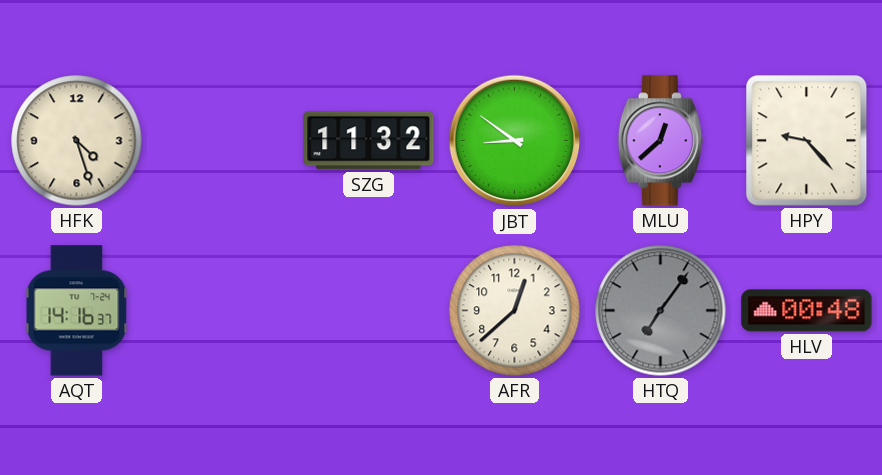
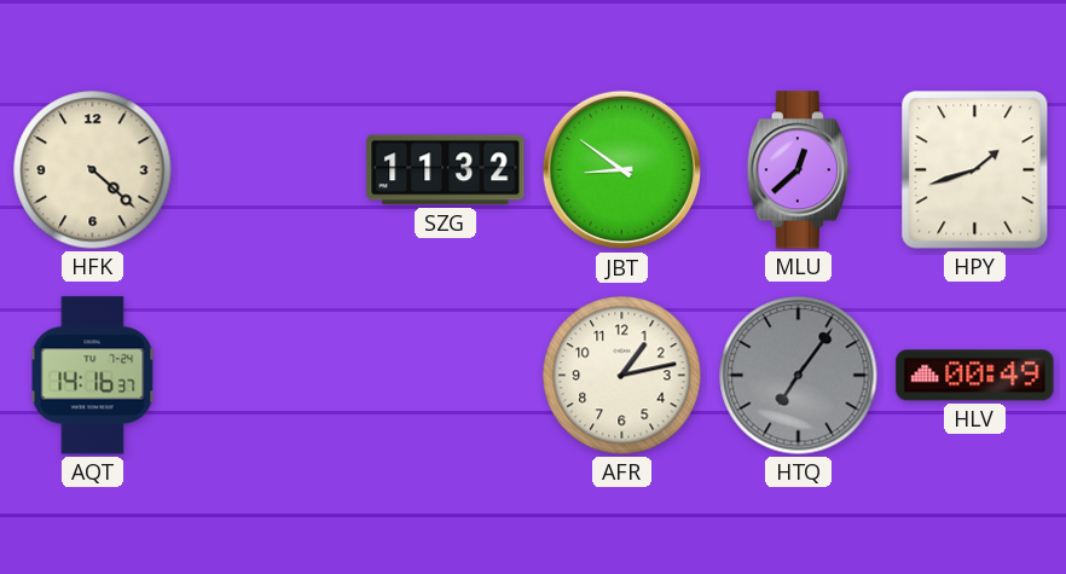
HFK: 4:27 -> 4:22 (93, 170)
HPY: 9:23 -> 1:42 (975, 170)
AFR: 12:38 -> 1:13 (622, 376)
HLV: 00:48 -> 00:49 (975, 376)
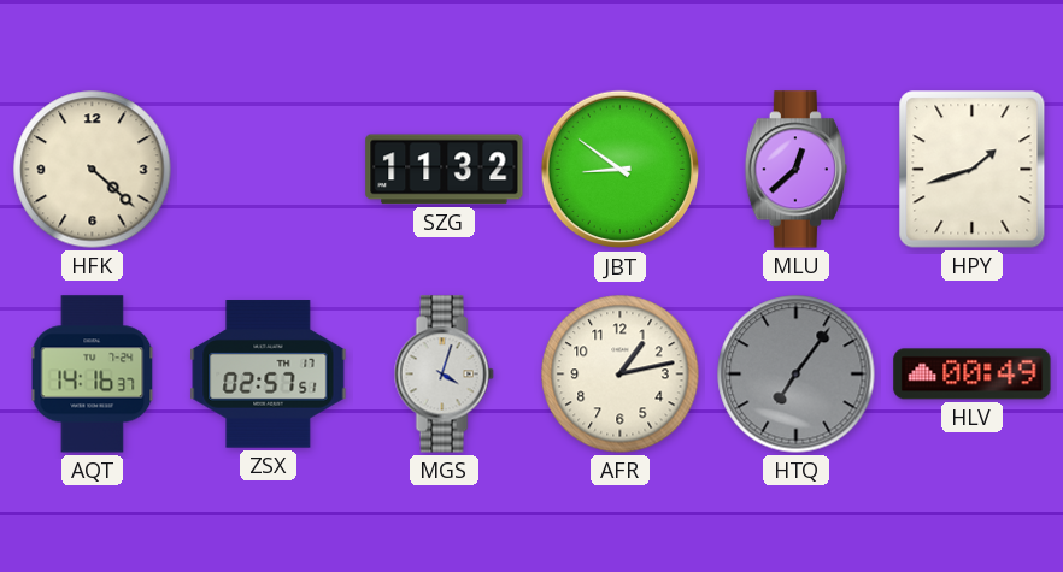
ZSX: none -> 02:57 (269, 375)
MGS: none -> 4:03 (444, 375)
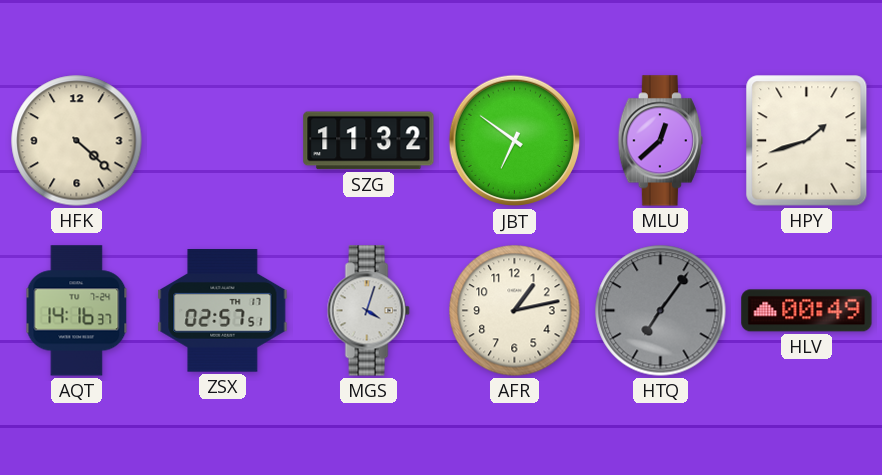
JBT: 8:51 -> 6:51 (515, 141)
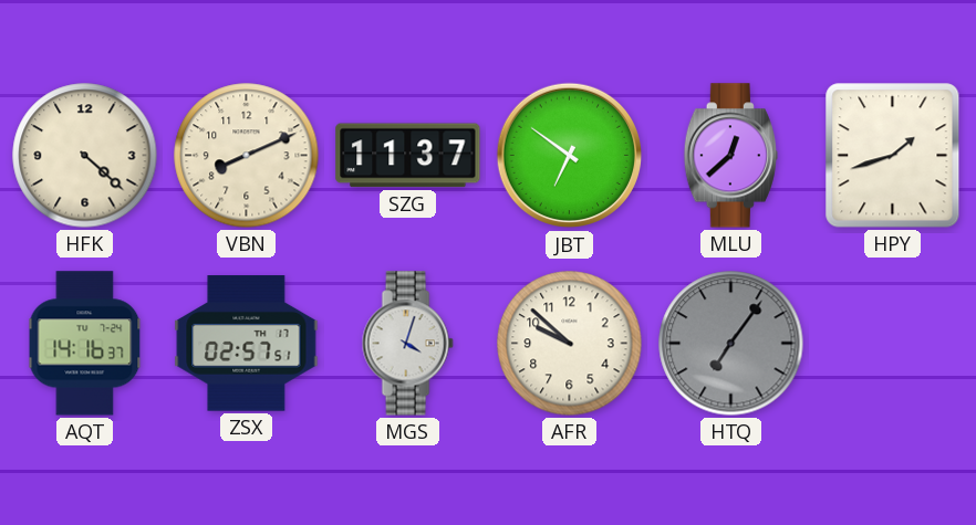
VBN: none -> 8:11 (247, 156)
SZG: 11:32 -> 11:37 (408, 156)
AFR: 1:13 -> 9:52 (570, 344)
HLV: 00:49 -> none (807, 311)
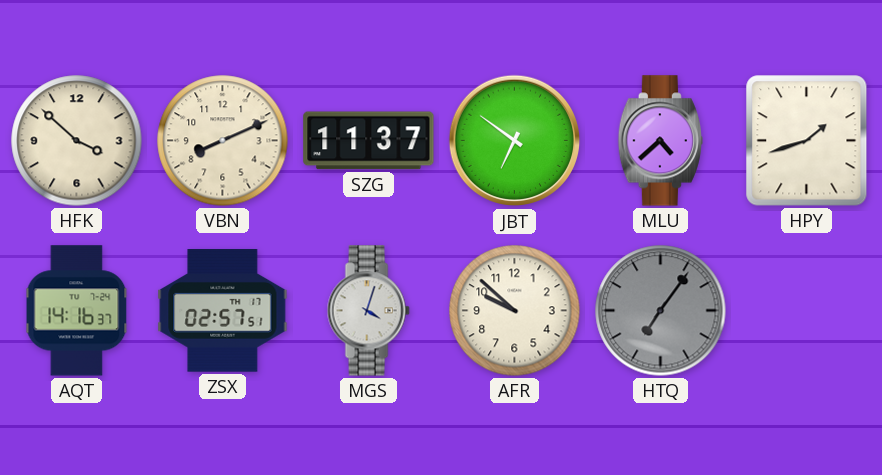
HFK: 4:22 -> 3:52 (77, 141)
MLU: 12:38 -> 4:38 (660, 141)
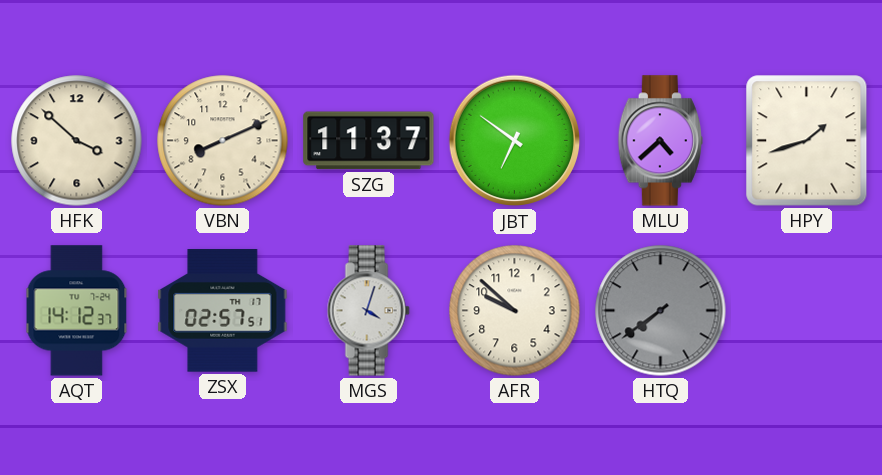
AQT: 14:16 -> 14:12 (77, 311)
HTQ: 7:06 -> 7:39 (661, 311)
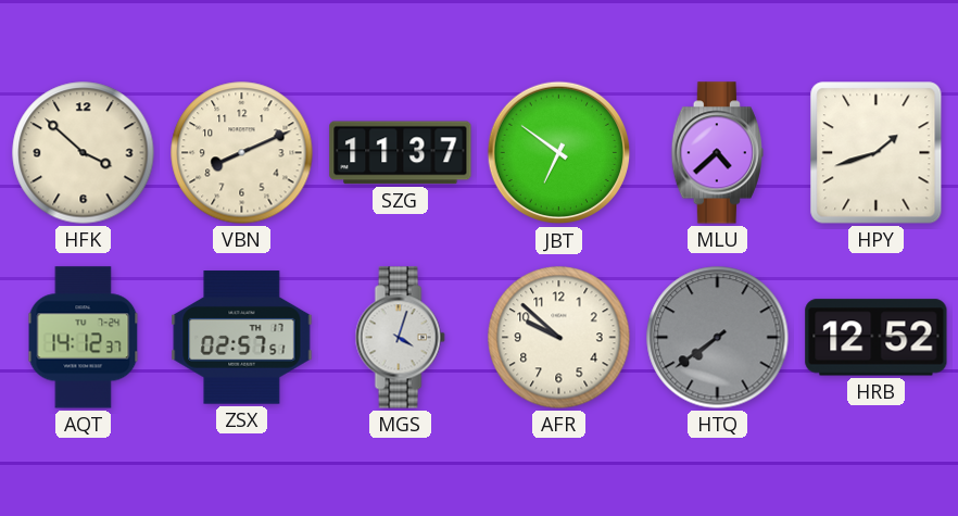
HRB: none -> 12:52 (877, 338)
